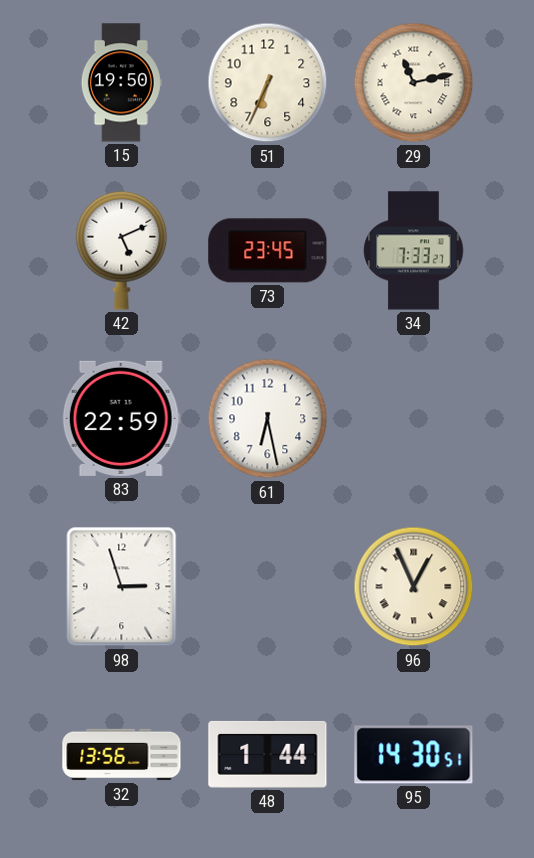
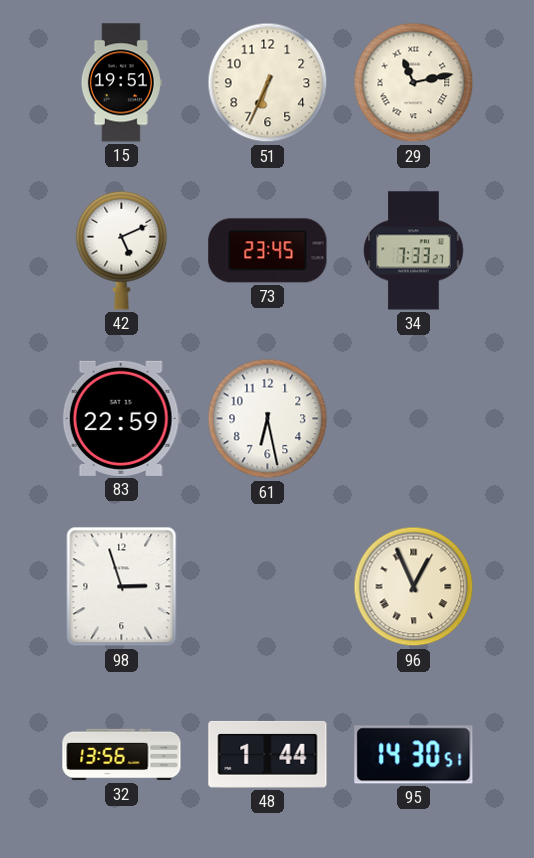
15: 19:50 -> 19:51 (121, 83)
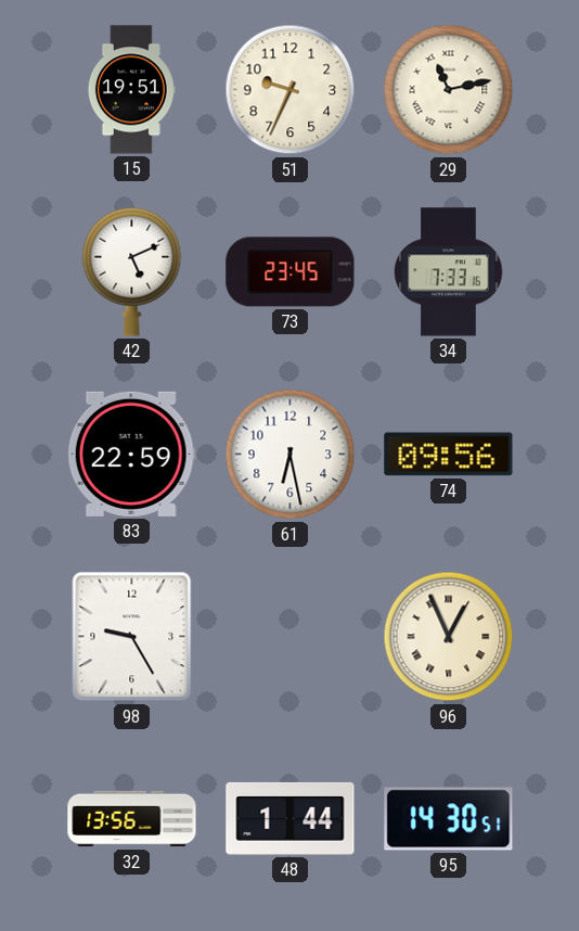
51: 6:34 -> 9:34 (291, 90)
34: 7:33:27 -> 7:33:16 (449, 272)
74: none -> 09:56 (449, 455)
98: 2:57 -> 9:25 (132, 637)
